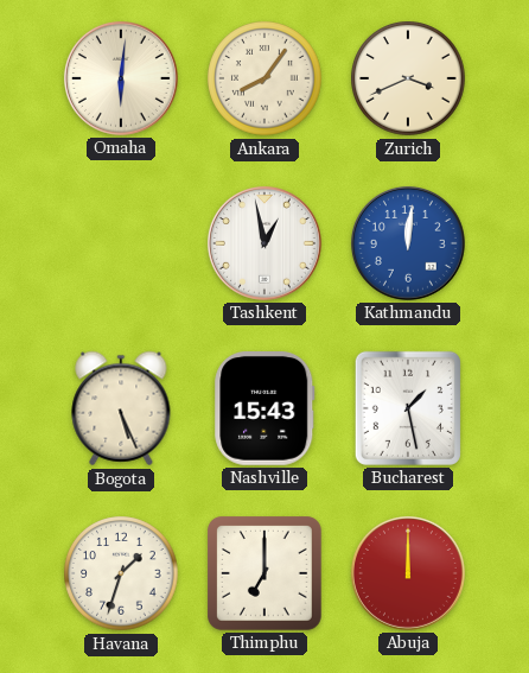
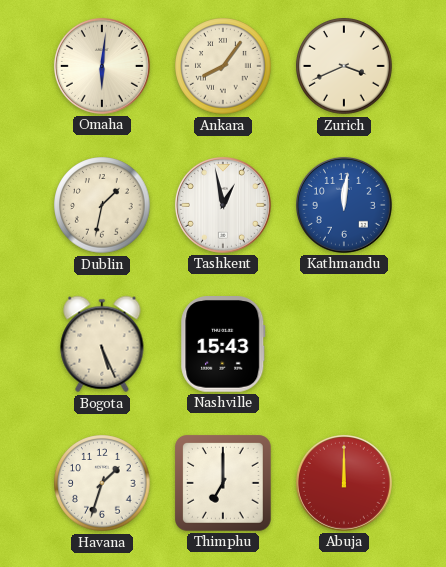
Dublin: none -> 1:32 (102, 205)
Bucharest: 1:28 -> none (408, 408)
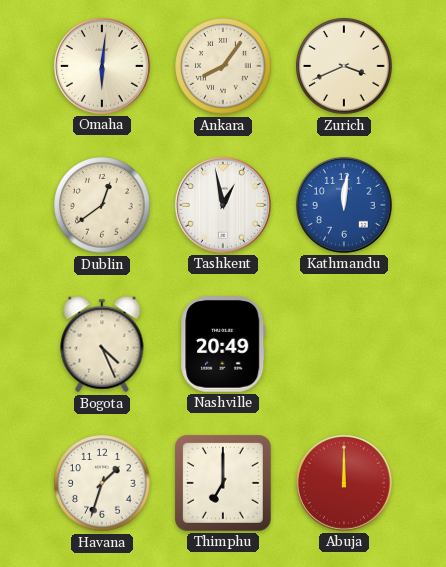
Dublin: 1:32 -> 12:39 (102, 205)
Bogota: 5:26 -> 4:26 (102, 344)
Nashville: 15:43 -> 20:49 (223, 345)
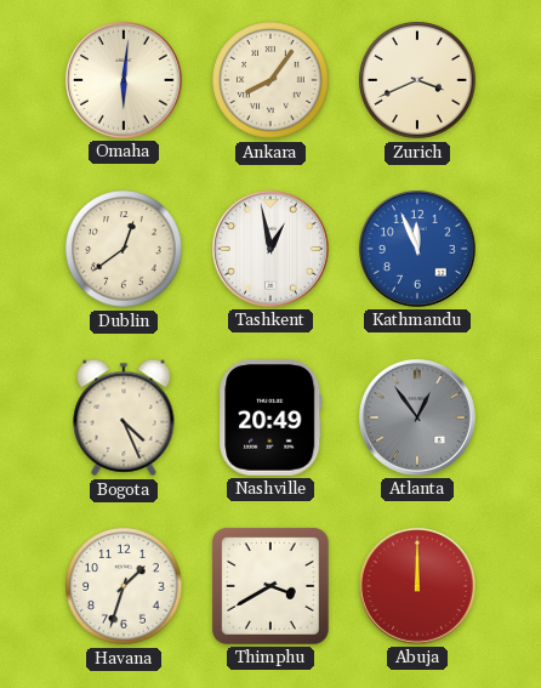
Kathmandu: 12:01 -> 11:56 (417, 249)
Atlanta: none -> 12:54 (417, 417)
Thimphu: 7:00 -> 3:40 (272, 587)
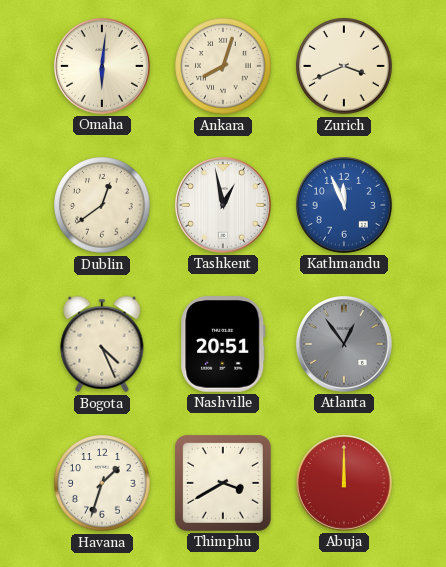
Ankara: 8:06 -> 8:03 (223, 66)
Nashville: 20:49 -> 20:51 (223, 345)
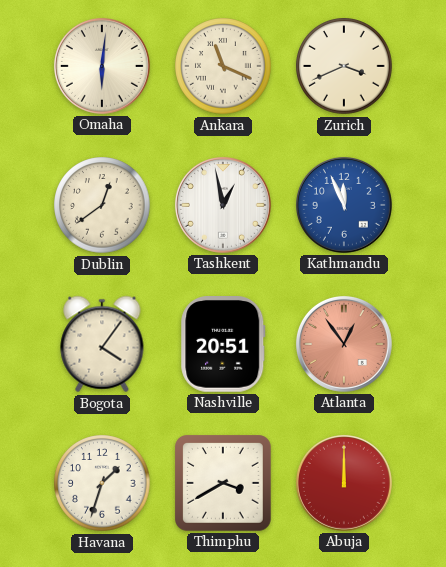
Ankara: 8:03 -> 11:19 (223, 66)
Bogota: 4:26 -> 4:06 (102, 344)
Atlanta dial: grey -> salmon (344, 344)
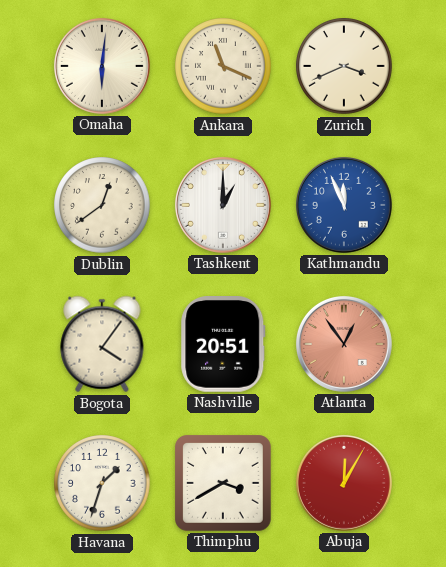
Tashkent: 12:58 -> 1:00 (223, 205)
Abuja: 12:00 -> 12:05 (344, 483)
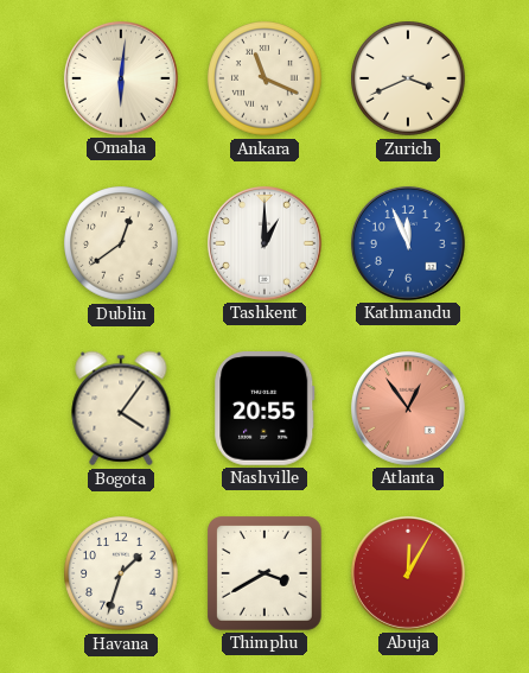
Nashville: 20:51 -> 20:55 (264, 409)
